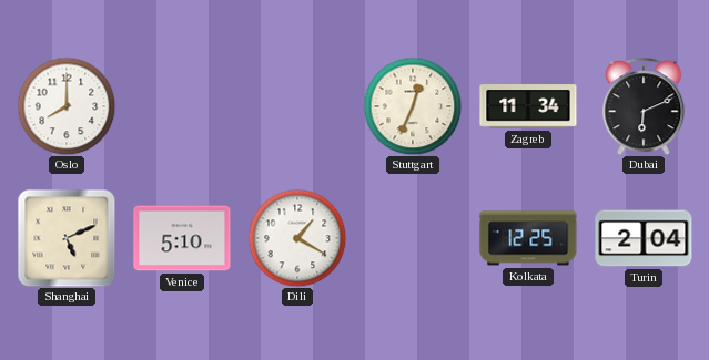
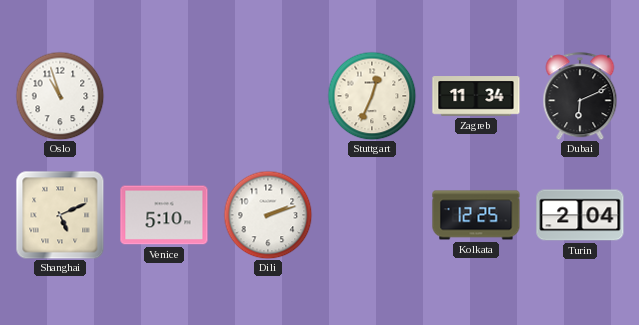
Oslo: 8:00 -> 10:57 (60, 96)
Dili: 1:20 -> 2:12 (268, 215)
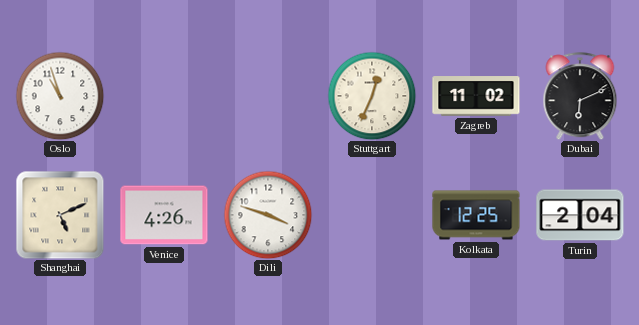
Zagreb: 11:34 -> 11:02 (476, 96)
Venice: 5:10 -> 4:26 (164, 215)
Dili: 2:12 -> 3:48 (268, 215)
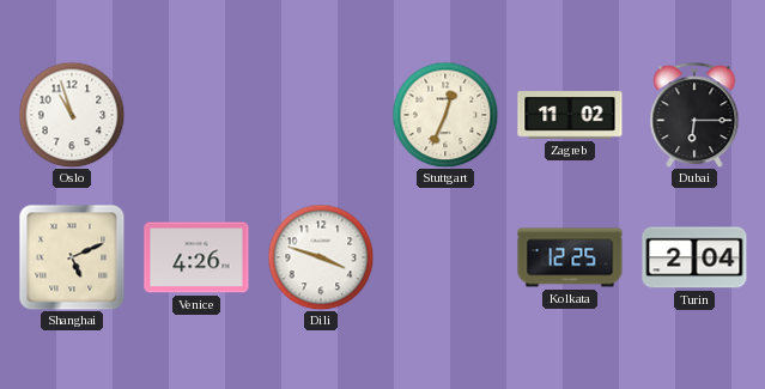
Dubai: 6:11 -> 6:15 (694, 115)
